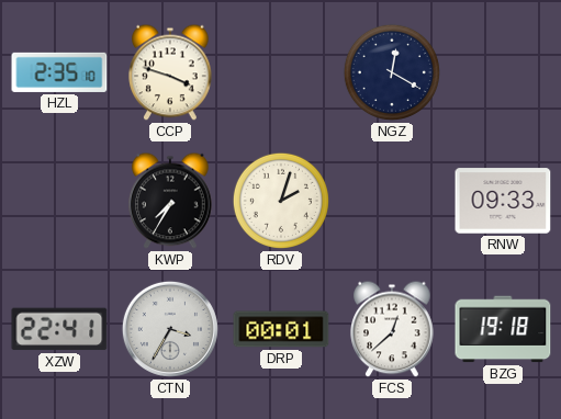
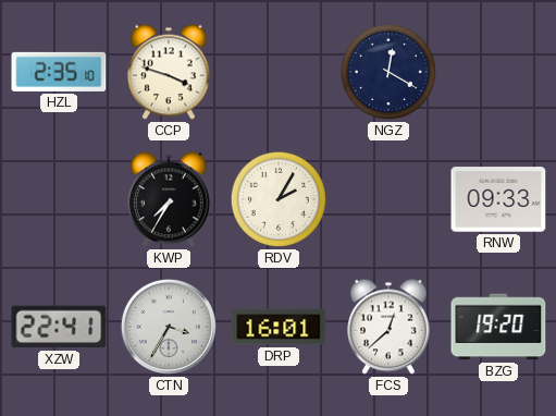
RDV: 2:03 -> 2:05 (279, 199)
DRP: 00:01 -> 16:01 (279, 327)
BZG: 19:18 -> 19:20 (498, 327)
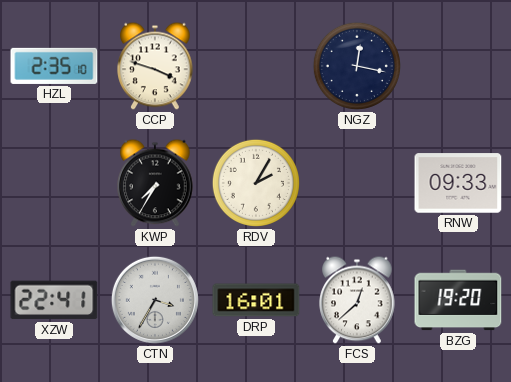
NGZ: 12:20 -> 12:17 (357, 66)
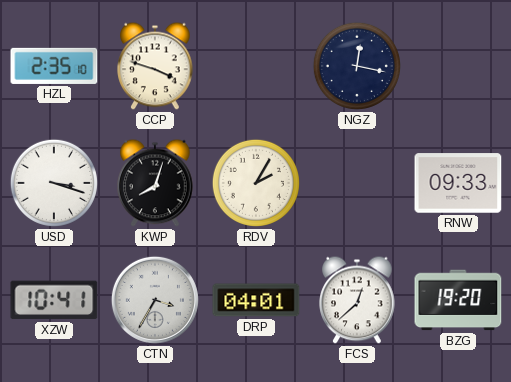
USD: none -> 3:18 (54, 183)
KWP: 7:35 -> 8:03 (155, 183)
XZW: 22:41 -> 10:41 (54, 300)
DRP: 16:01 -> 04:01 (256, 300)
